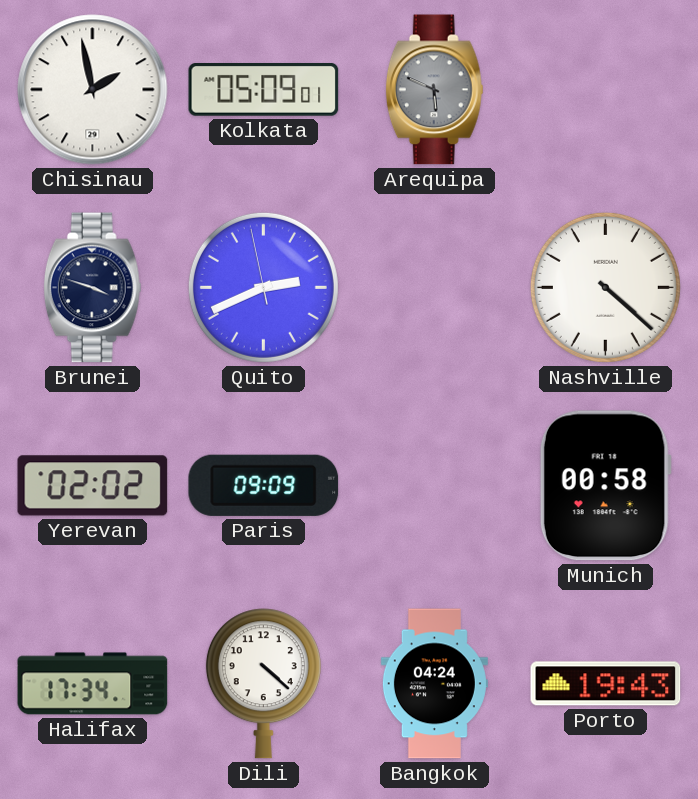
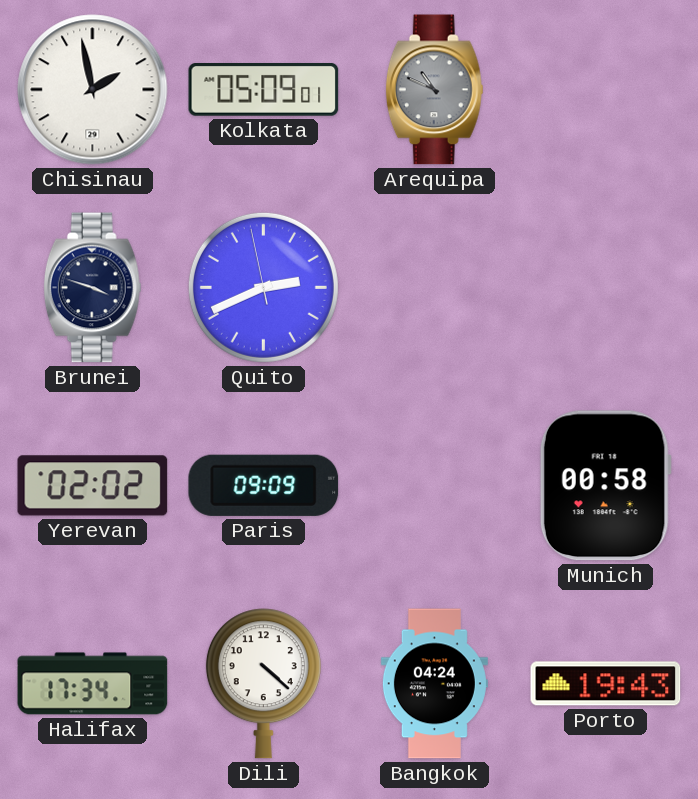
Arequipa: 5:49 -> 10:49 (434, 90)
Nashville: 4:22 -> none (605, 287)
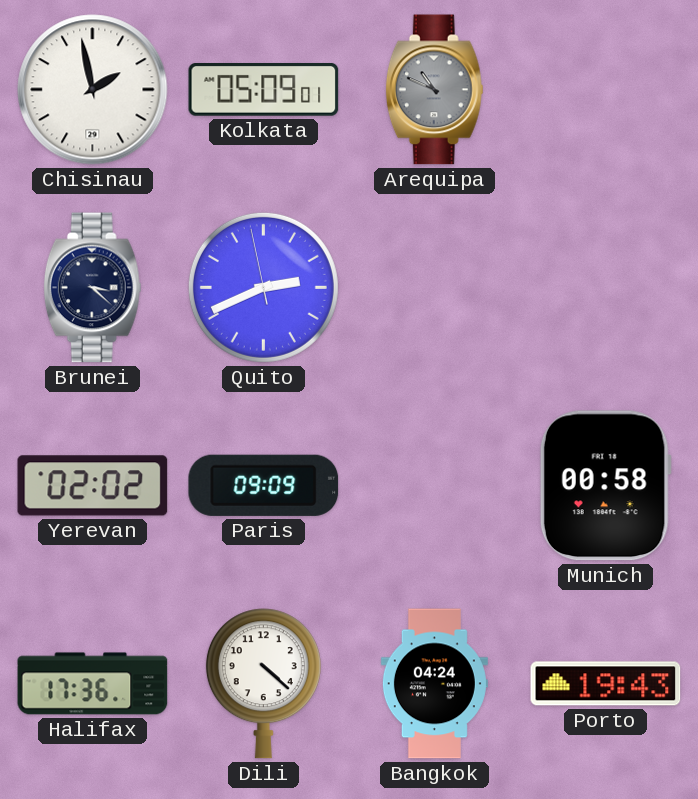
Brunei: 3:48 -> 3:22 (92, 288)
Halifax: 17:34 -> 17:36 (93, 684)
